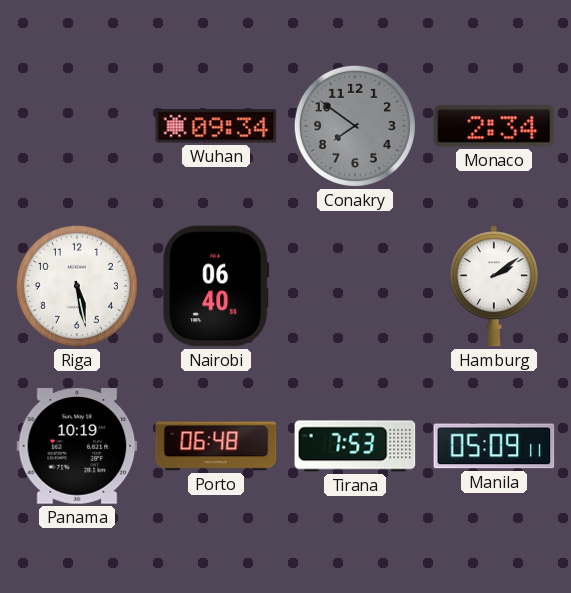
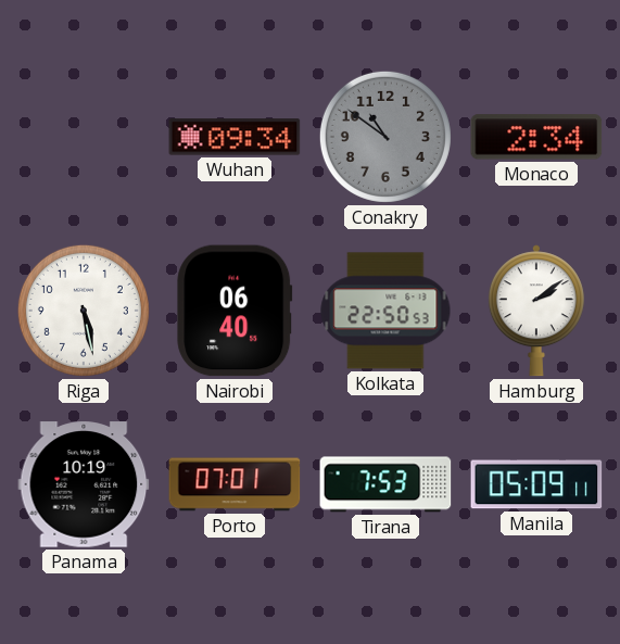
Conakry: 7:51 -> 10:51 (385, 137)
Kolkata: none -> 22:50 (385, 311)
Porto: 06:48 -> 07:01 (235, 484)
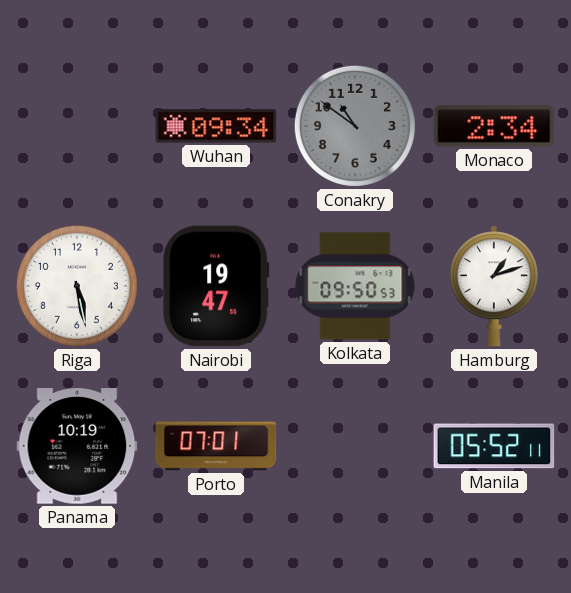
Nairobi: 06:40 -> 19:47 (216, 286)
Kolkata: 22:50 -> 09:50 (355, 286)
Hamburg: 2:09 -> 1:12 (494, 286)
Tirana: 7:53 -> none (385, 484)
Manila: 05:09 -> 05:52 (494, 446)
